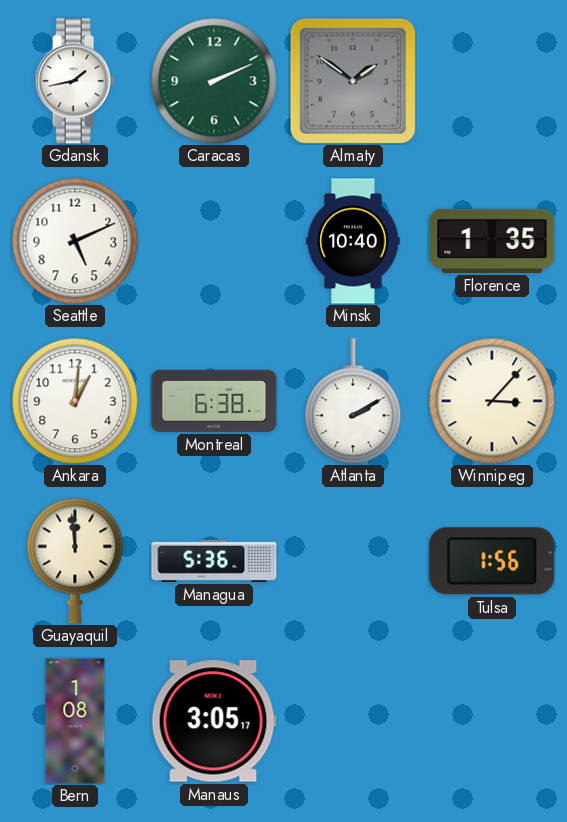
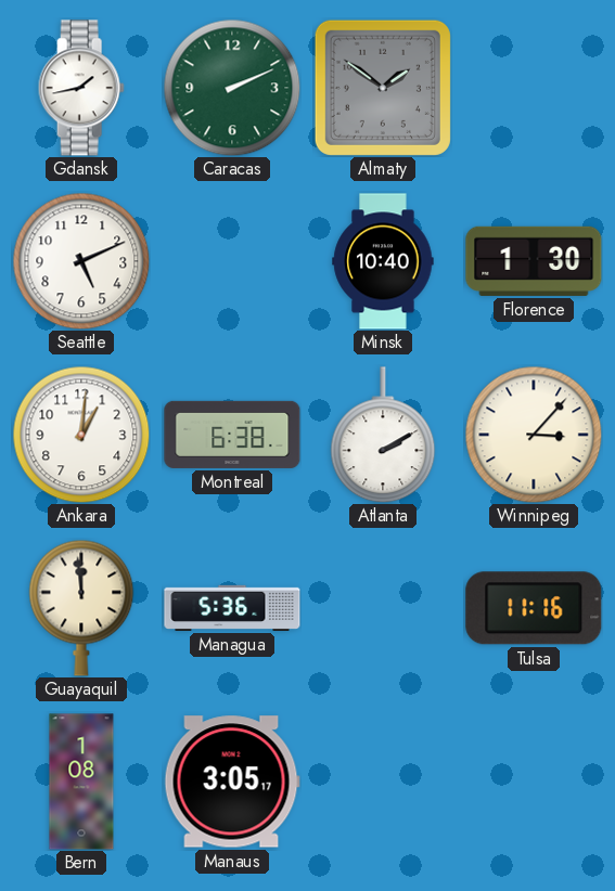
Florence: 1:35 -> 1:30 (534, 261)
Tulsa: 1:56 -> 11:16 (534, 608)
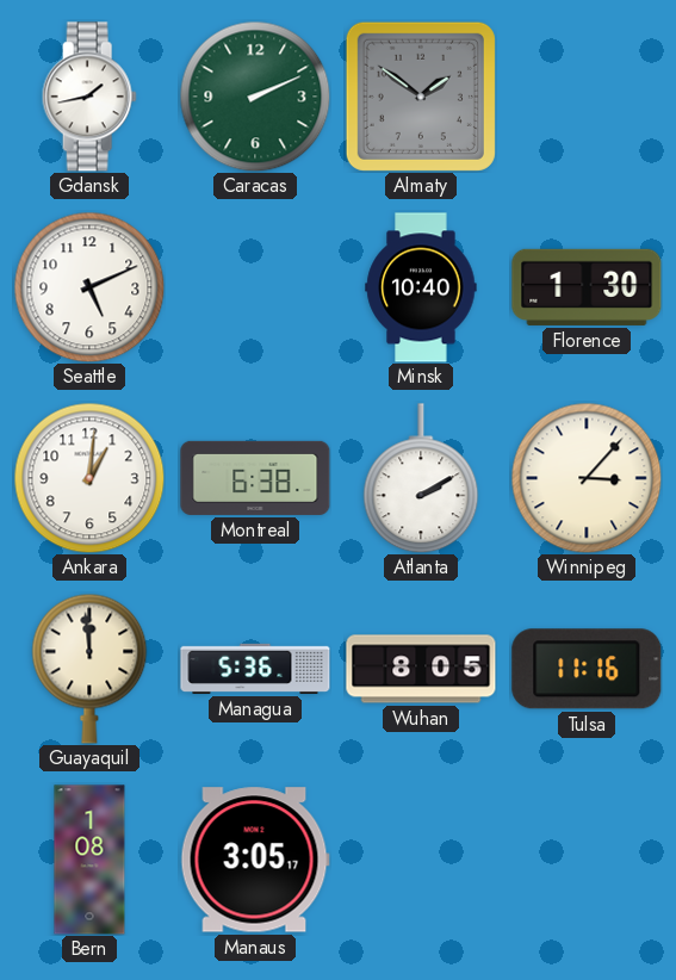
Wuhan: none -> 8:05 (421, 669)
